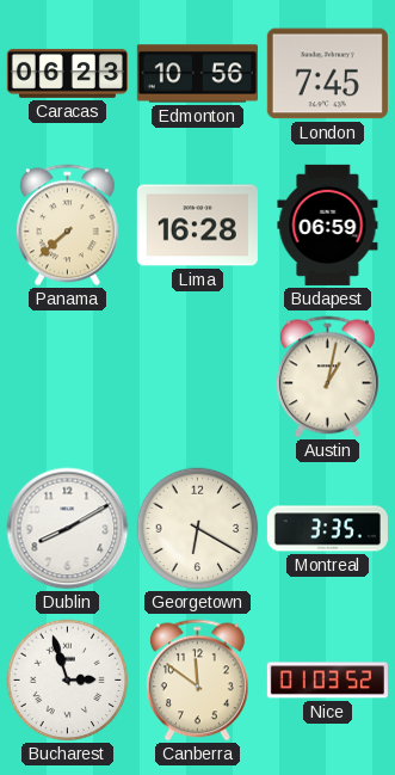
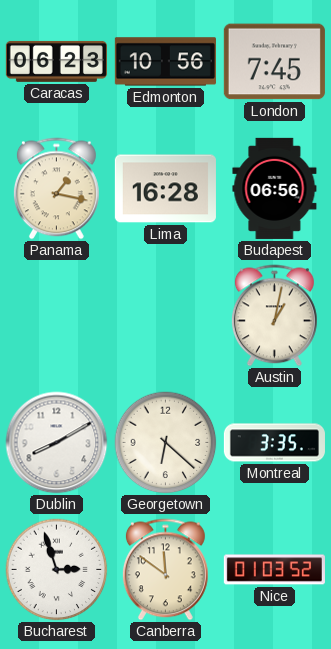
Panama: 7:38 -> 1:17 (56, 189)
Budapest: 06:59 -> 06:56 (275, 188)
Georgetown: 6:20 -> 6:22 (166, 443)
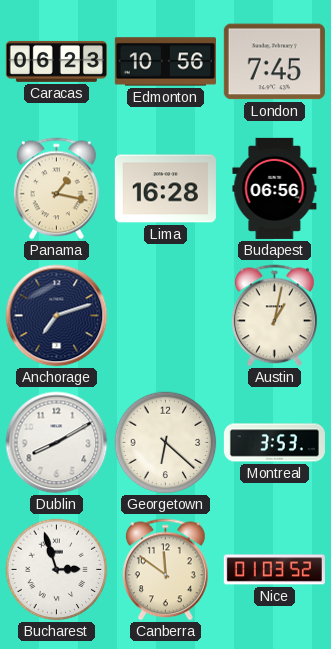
Anchorage: none -> 7:12 (57, 316)
Montreal: 3:35 -> 3:53 (274, 443)
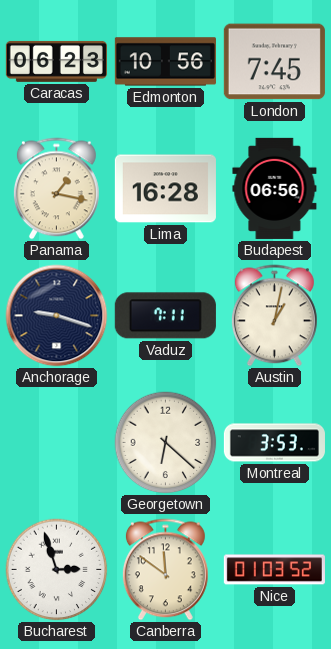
Anchorage: 7:12 -> 9:18 (57, 316)
Vaduz: none -> 7:11 (165, 316)
Dublin: 8:10 -> none (57, 443)
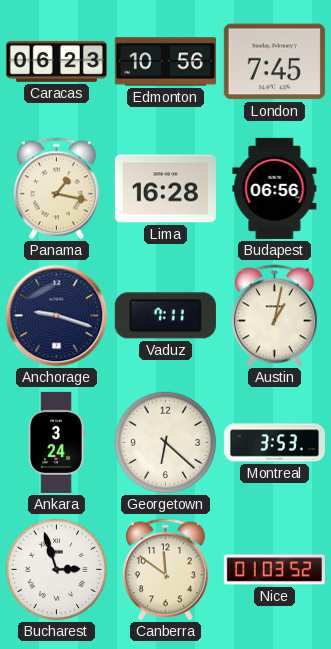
Ankara: none -> 3:24 (56, 442)
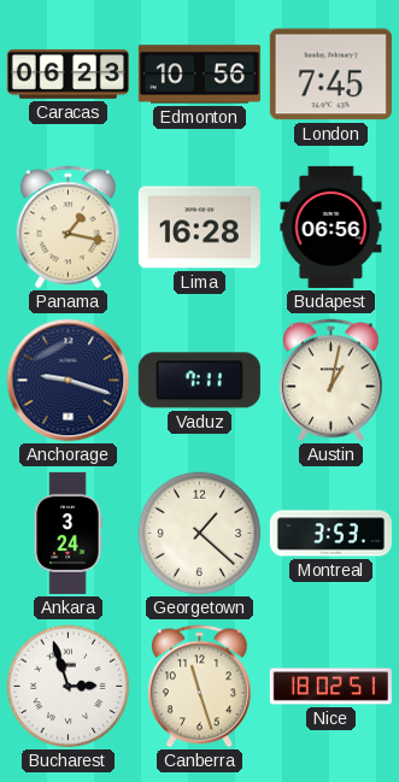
Georgetown: 6:22 -> 1:22 (200, 534)
Canberra: 11:51 -> 11:27 (199, 687)
Nice: 01:03 -> 18:02 (330, 687)
